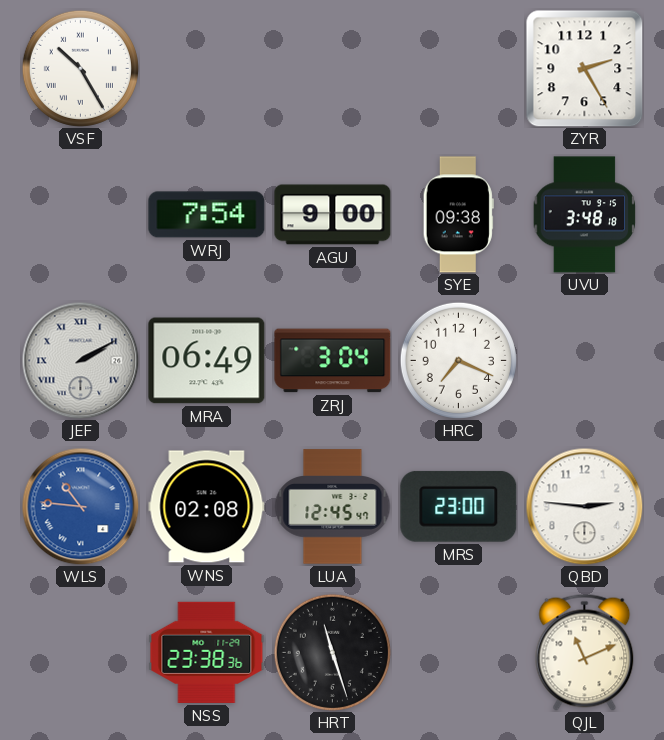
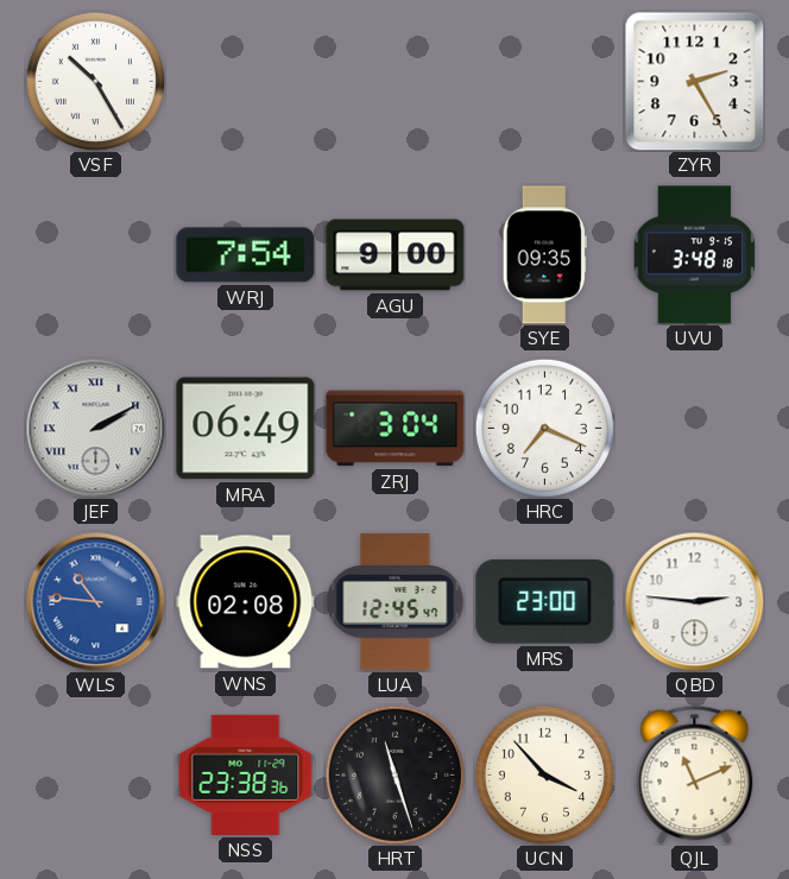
SYE: 09:38 -> 09:35 (544, 255)
UCN: none -> 3:53 (544, 774)
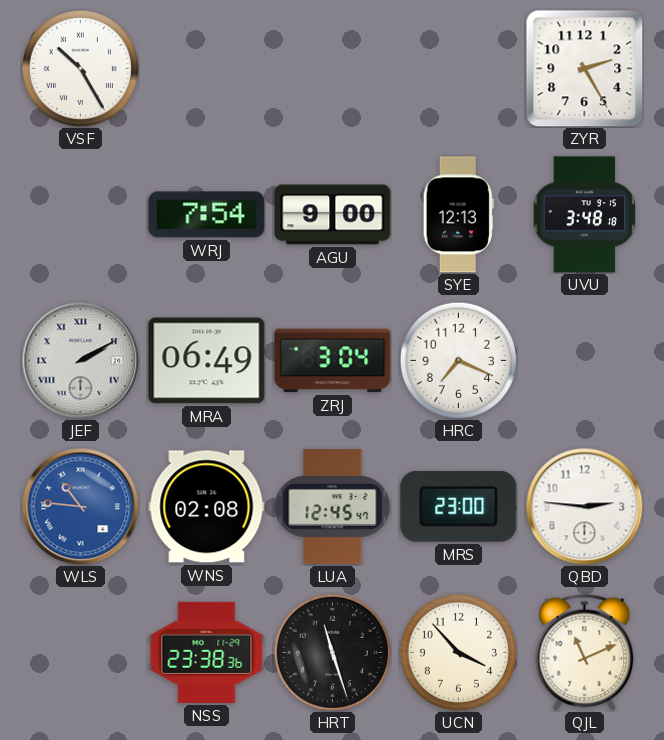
SYE: 09:35 -> 12:13 (458, 215)
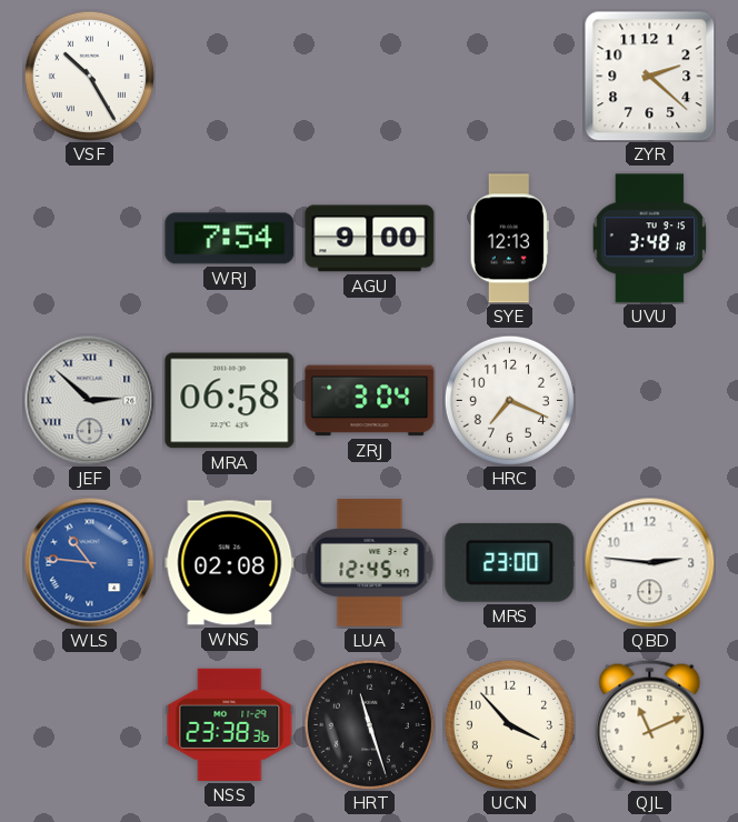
ZYR: 2:25 -> 2:22 (649, 76)
JEF: 2:10 -> 2:52 (89, 400)
MRA: 06:49 -> 06:58 (230, 401)
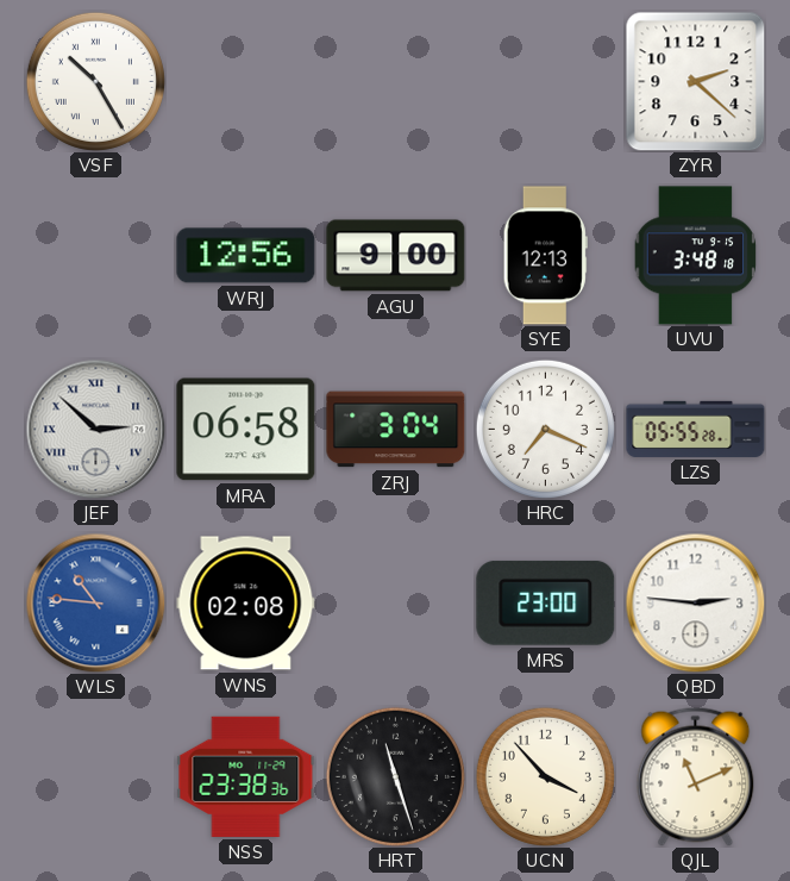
WRJ: 7:54 -> 12:56 (246, 256)
LZS: none -> 05:55 (696, 429)
LUA: 12:45 -> none (370, 563)
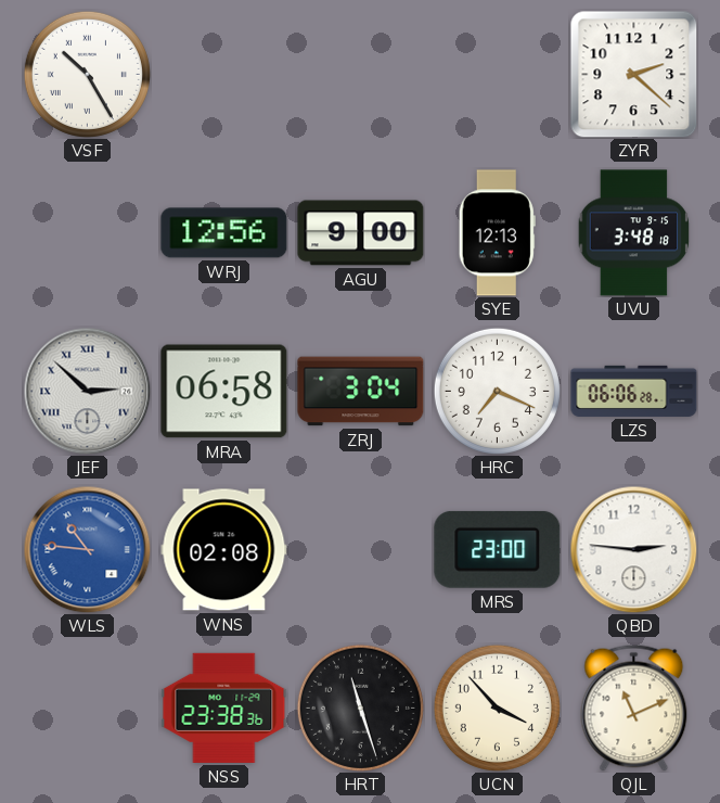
LZS: 05:55 -> 06:06 (634, 391)
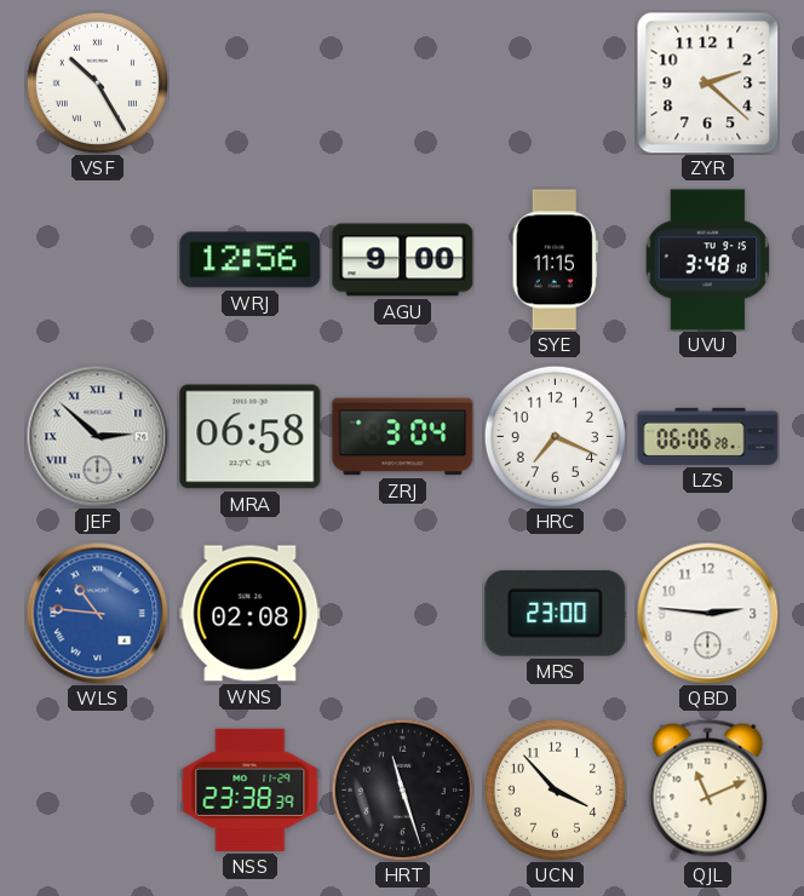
SYE: 12:13 -> 11:15 (555, 260)
NSS: 23:38:36 -> 23:38:39 (251, 789)
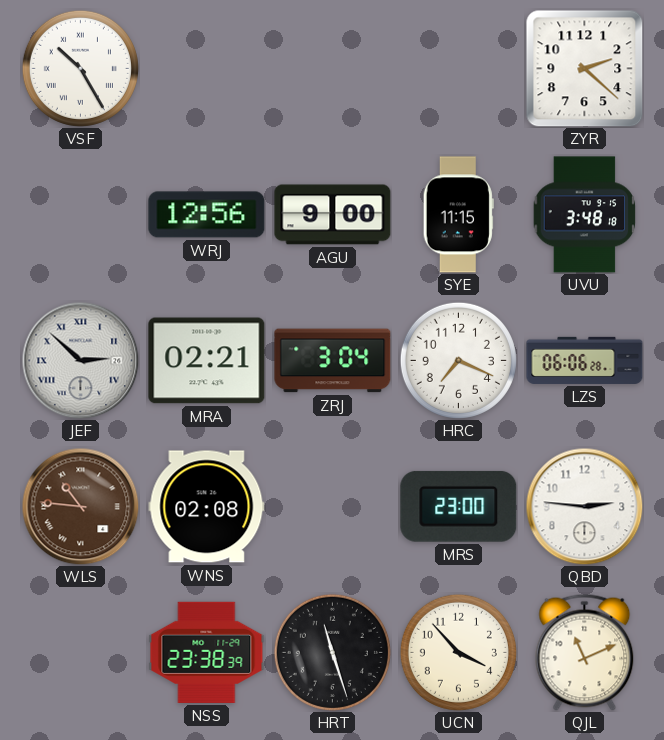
MRA: 06:58 -> 02:21 (207, 361)
WLS dial: blue -> brown (80, 506)
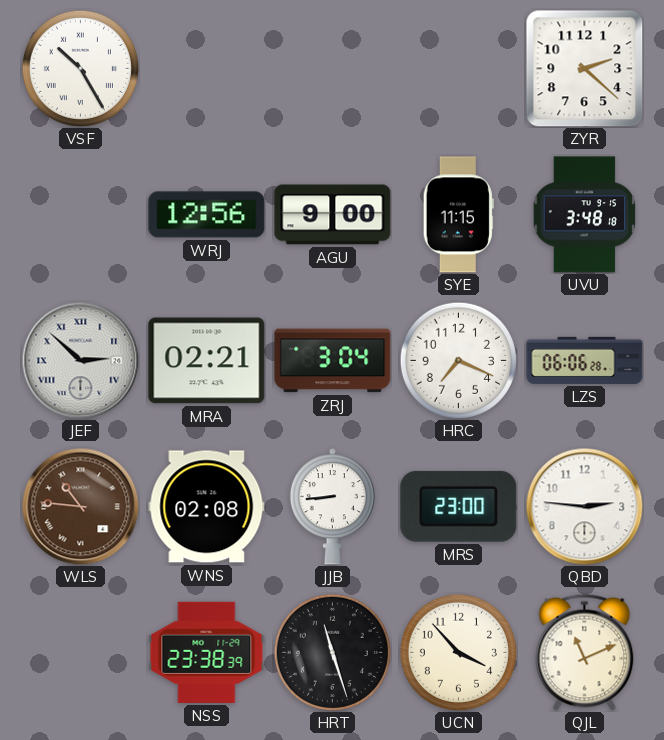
JJB: none -> 8:44 (332, 507)
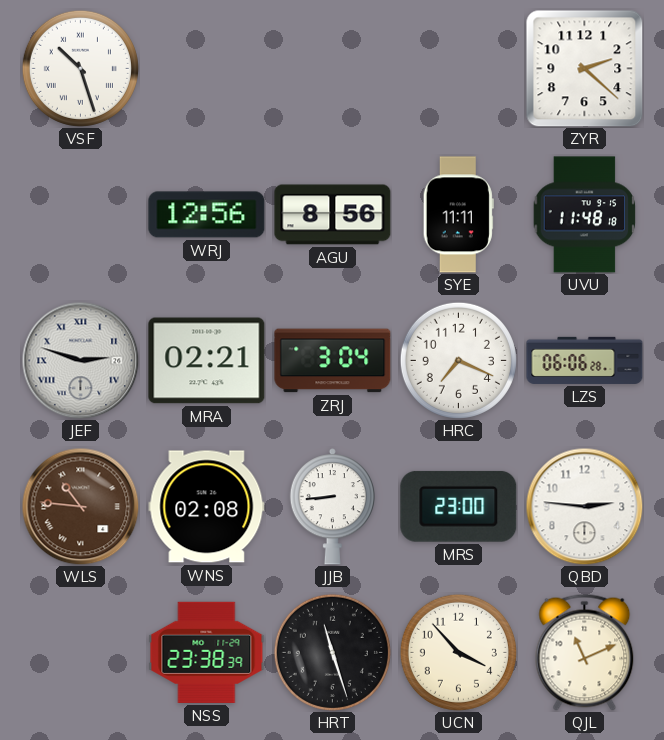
VSF: 10:25 -> 10:27 (80, 68)
AGU: 9:00 -> 8:56 (333, 215)
SYE: 11:15 -> 11:11 (458, 215)
UVU: 3:48 -> 11:48 (585, 215)
JEF: 2:52 -> 2:48 (80, 360)
